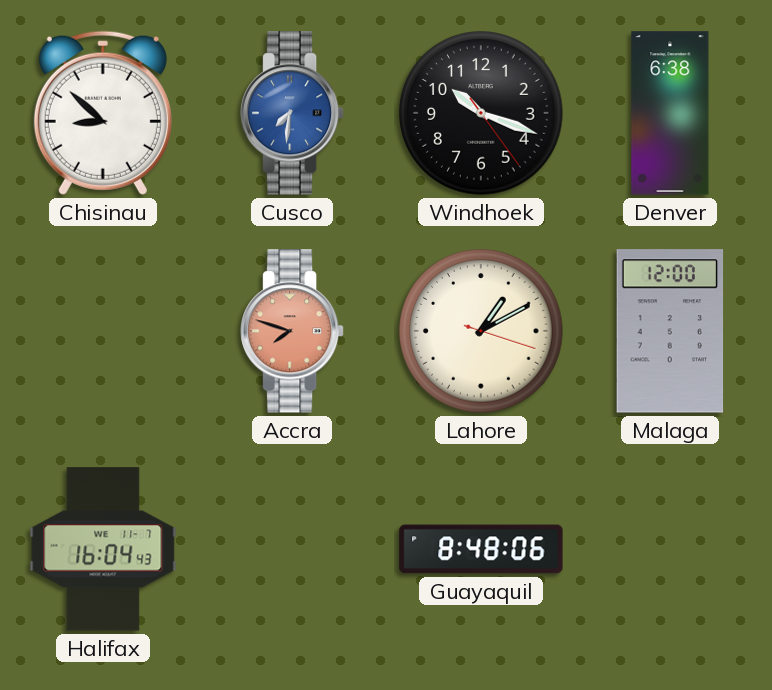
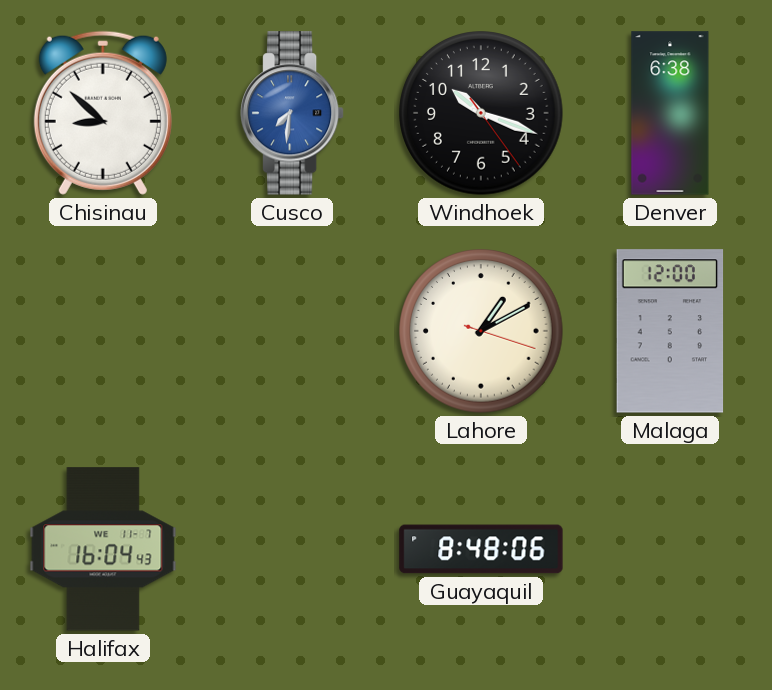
Accra: 7:48 -> none (292, 331)
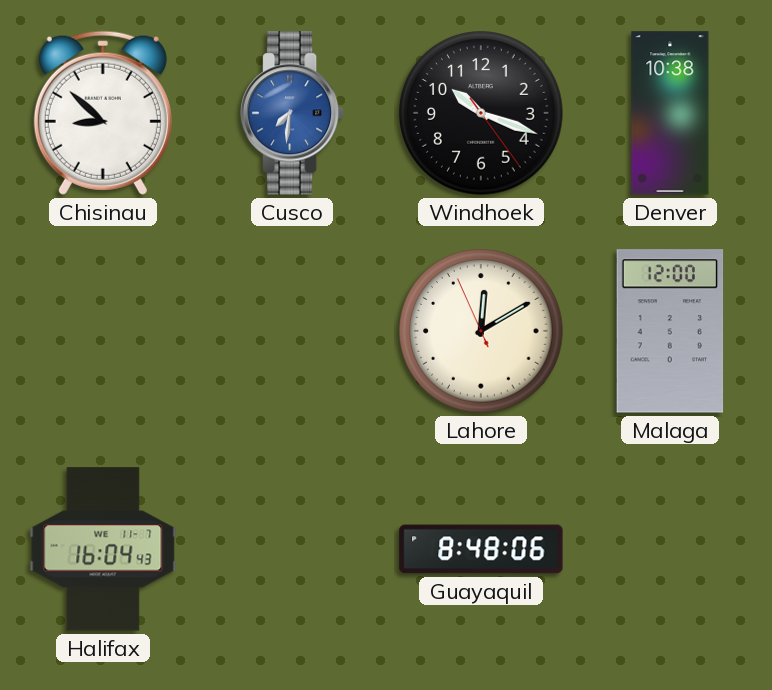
Denver: 6:38 -> 10:38 (670, 113)
Lahore: 1:10 -> 12:09 (481, 331)
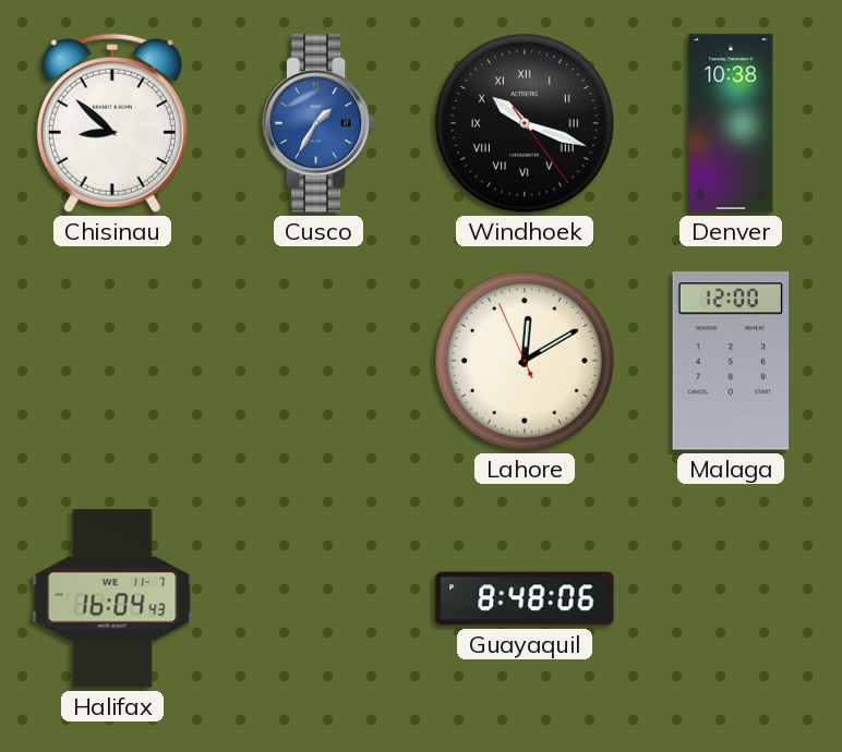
Cusco: 7:31 -> 1:35 (318, 123)
Windhoek numerals: Arabic -> Roman (525, 123)
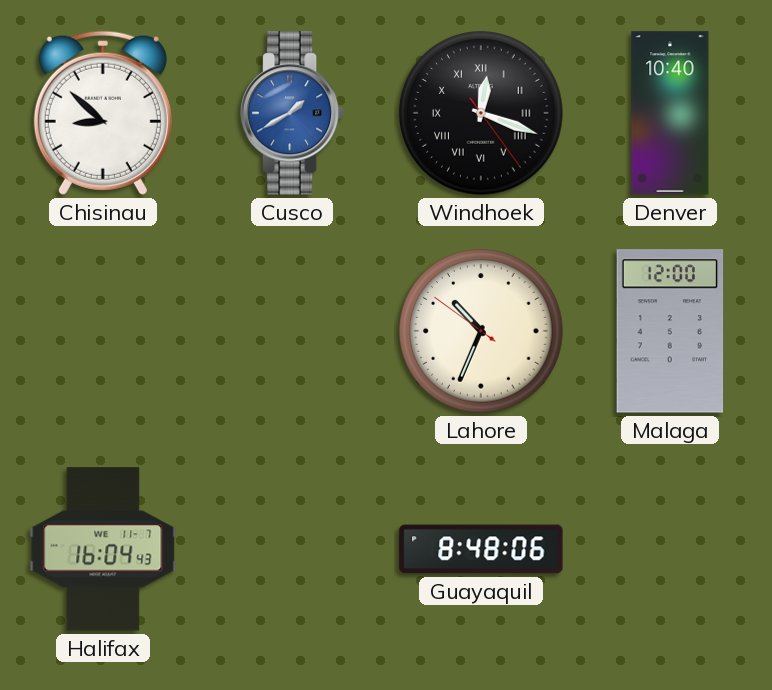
Cusco: 1:35 -> 1:40 (292, 113)
Windhoek: 10:18 -> 12:18 (481, 113)
Denver: 10:38 -> 10:40 (670, 113)
Lahore: 12:09 -> 10:33 (481, 331)
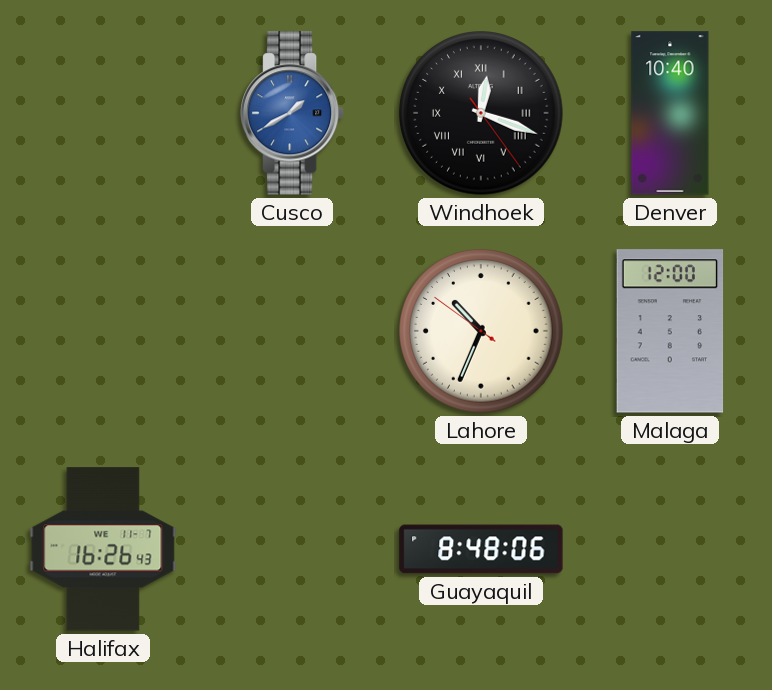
Chisinau: 8:52 -> none (103, 113)
Halifax: 16:04 -> 16:26 (103, 549)
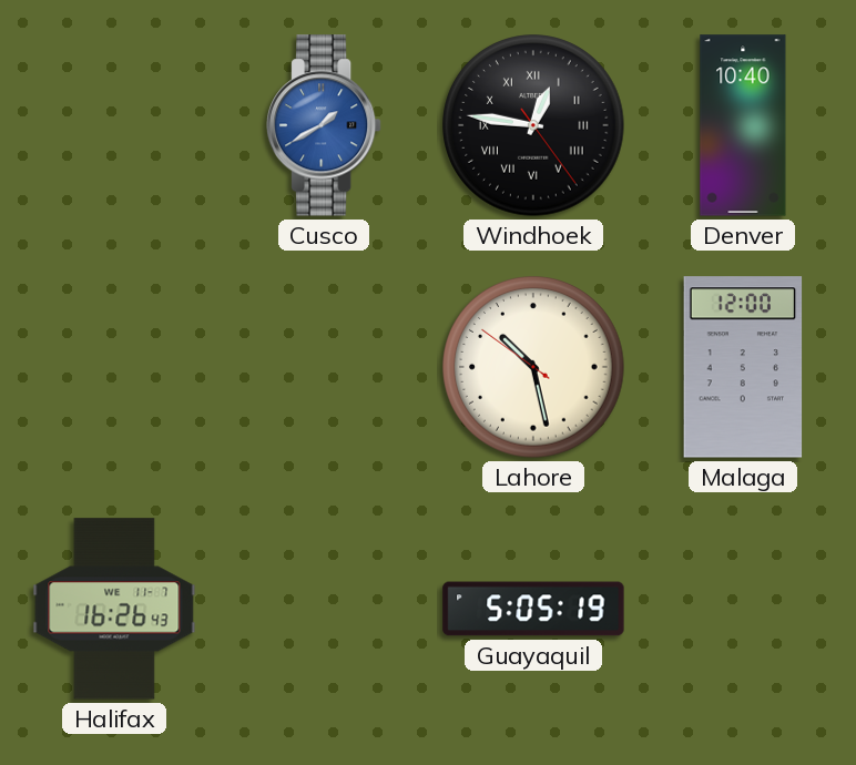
Windhoek: 12:18 -> 12:46 (533, 125)
Lahore: 10:33 -> 10:27 (533, 367)
Guayaquil: 8:48 -> 5:05 (533, 609)
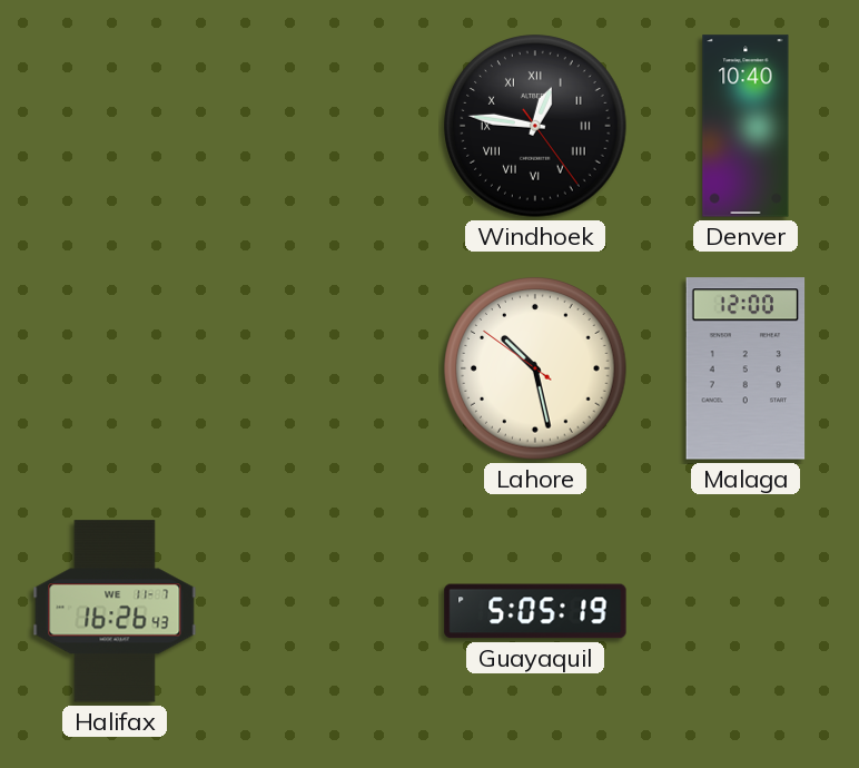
Cusco: 1:40 -> none (324, 125)
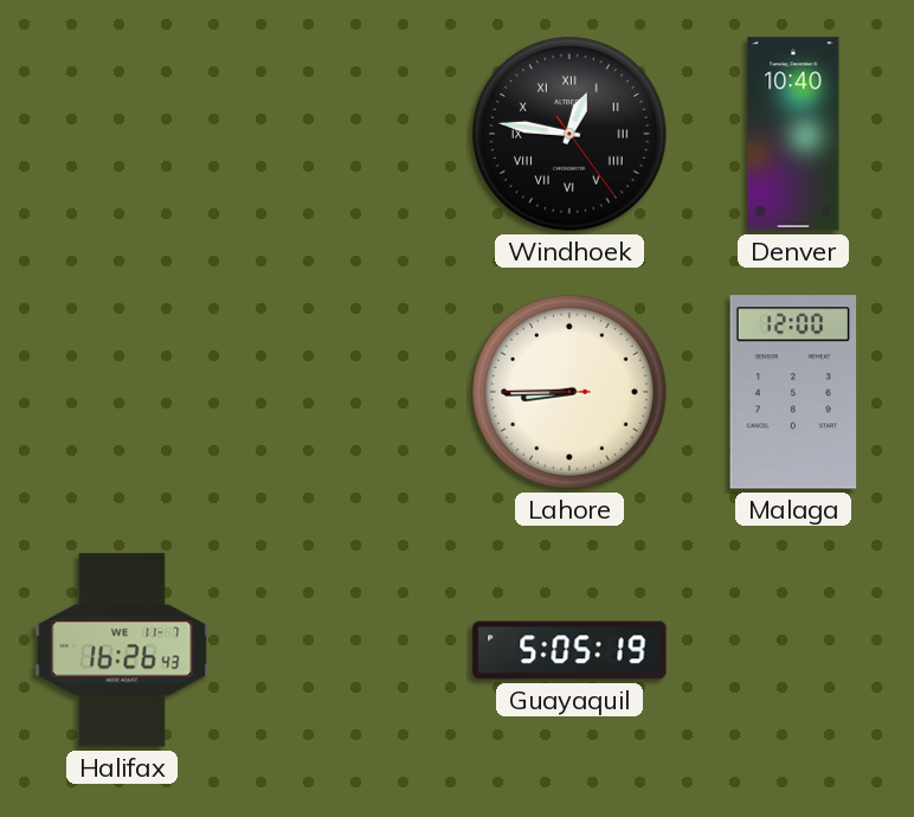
Lahore: 10:27 -> 8:44 (569, 392)
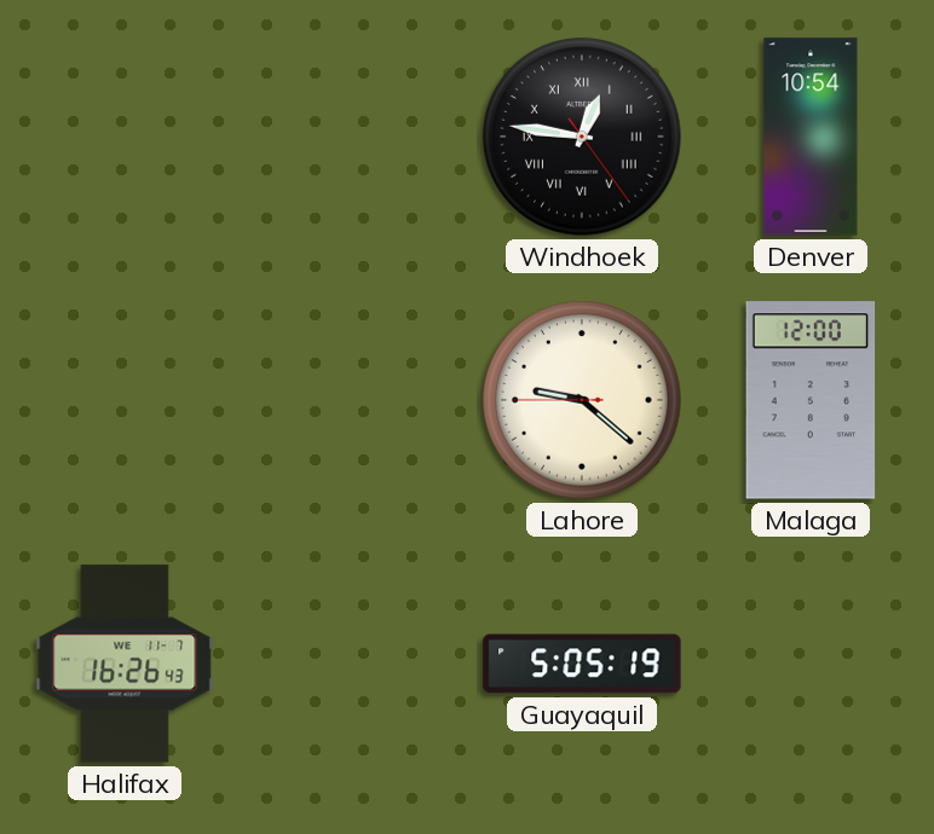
Denver: 10:40 -> 10:54 (811, 137)
Lahore: 8:44 -> 9:21 (582, 400)
